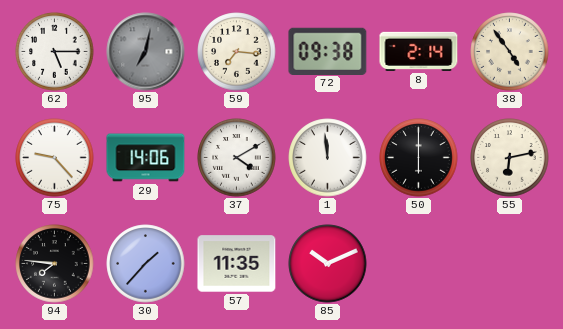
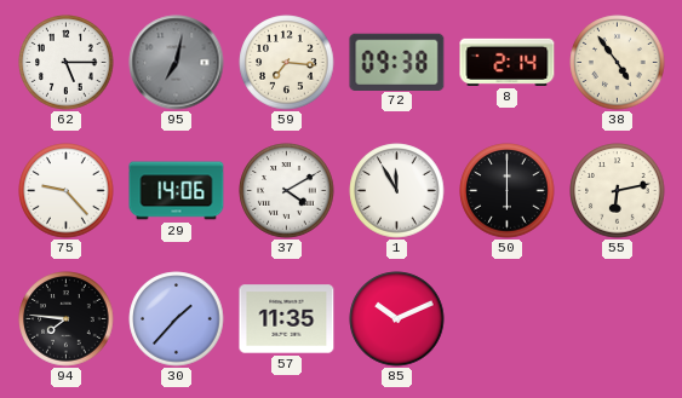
1: 11:59 -> 11:55 (397, 191)
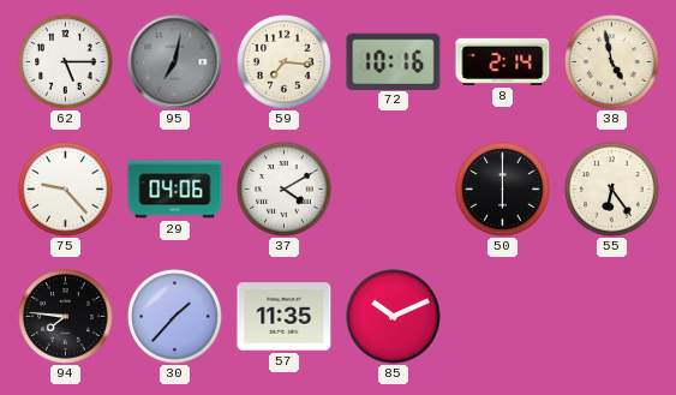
72: 09:38 -> 10:16 (394, 61)
38: 4:54 -> 4:58 (612, 62)
29: 14:06 -> 04:06 (175, 190)
1: 11:55 -> none (397, 191)
55: 6:13 -> 6:24 (612, 190)
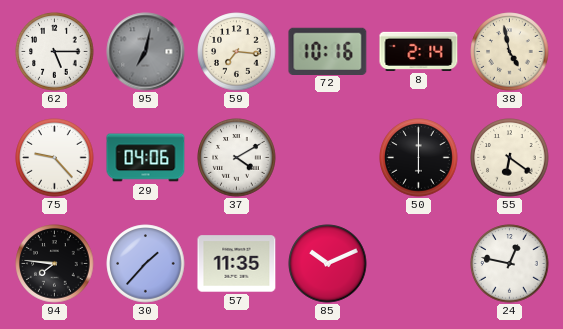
55: 6:24 -> 6:21 (510, 158)
24: none -> 12:47 (510, 264)
